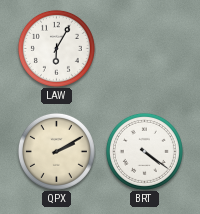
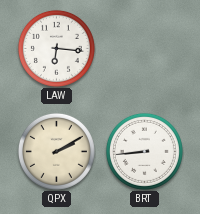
LAW: 6:05 -> 6:16 (56, 48)
BRT: 4:21 -> 8:44 (144, 151)
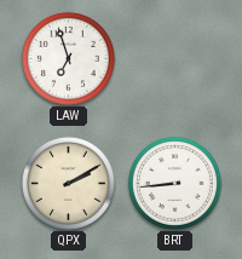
LAW: 6:16 -> 6:57 (68, 58)
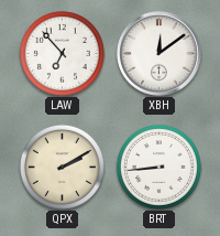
LAW: 6:57 -> 6:53 (62, 53)
XBH: none -> 12:09 (159, 54)
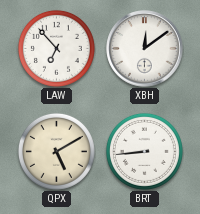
QPX: 2:10 -> 5:10 (56, 151)
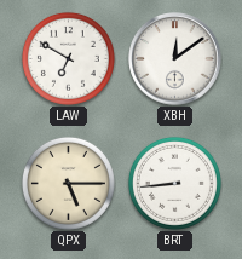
LAW: 6:53 -> 6:50 (68, 58)
QPX: 5:10 -> 5:15 (68, 183)
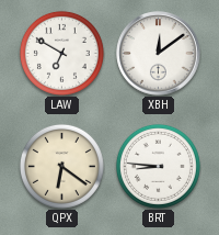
QPX: 5:15 -> 6:21 (61, 166)
BRT: 8:44 -> 8:46 (158, 166)
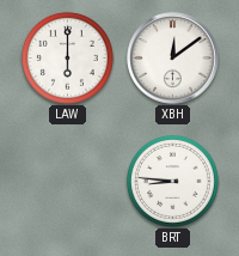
LAW: 6:50 -> 6:00 (67, 57)
QPX: 6:21 -> none (61, 166)
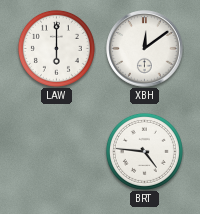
BRT: 8:46 -> 4:46 (144, 151)
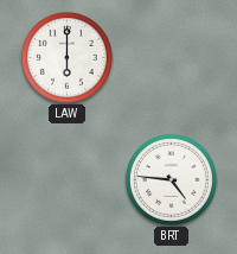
XBH: 12:09 -> none (145, 49)
